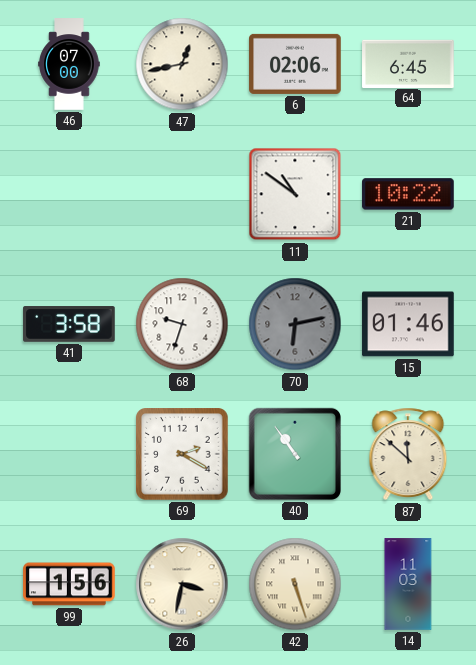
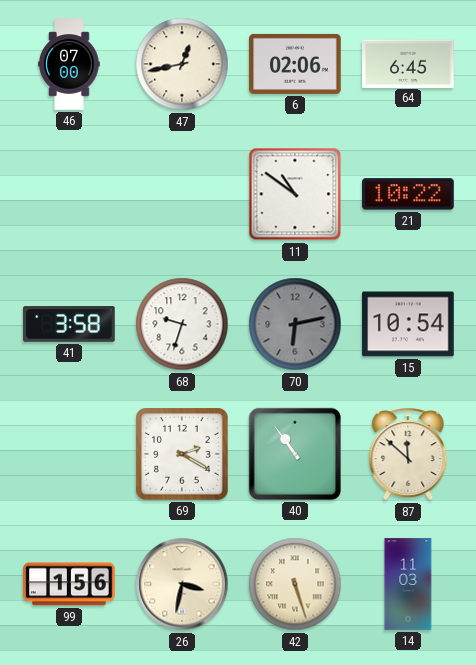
15: 01:46 -> 10:54 (408, 324)
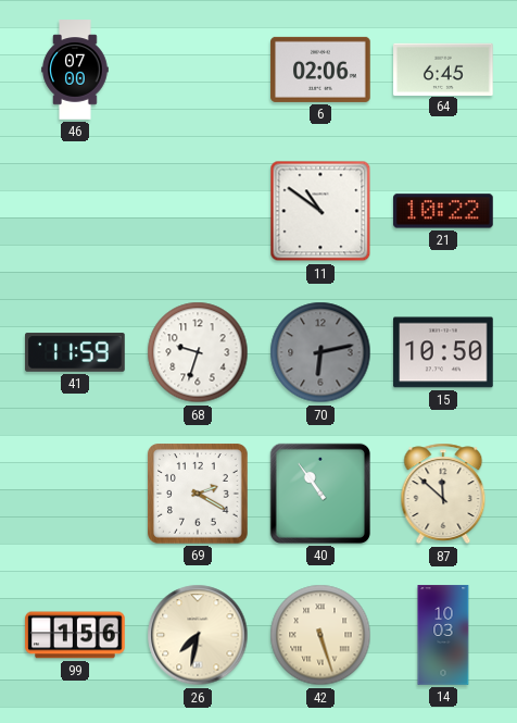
47: 12:43 -> none (182, 64)
41: 3:58 -> 11:59 (75, 352)
15: 10:54 -> 10:50 (443, 352)
26: 3:32 -> 7:32 (198, 635)
14: 11:03 -> 10:03 (443, 635)
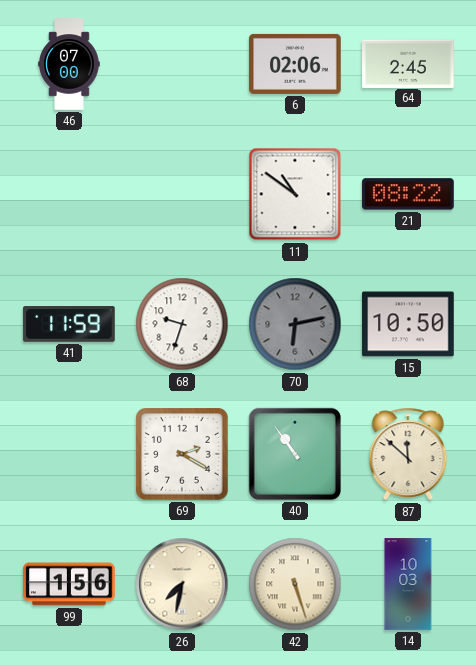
64: 6:45 -> 2:45 (408, 63)
21: 10:22 -> 08:22 (408, 194)
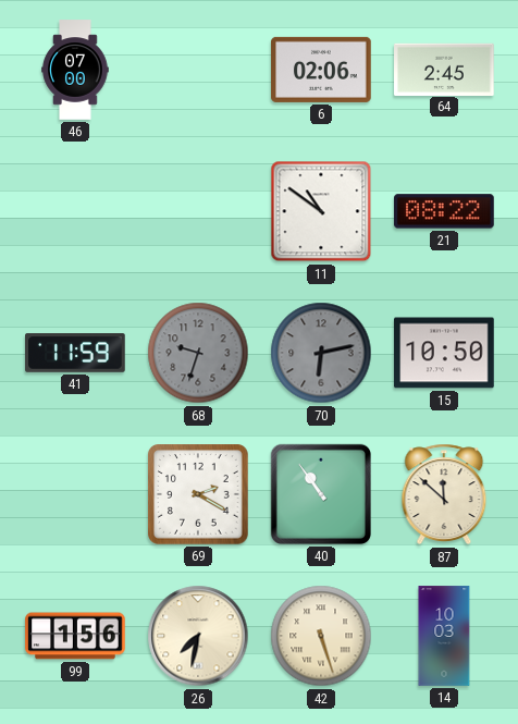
68 dial: white -> grey (198, 353)
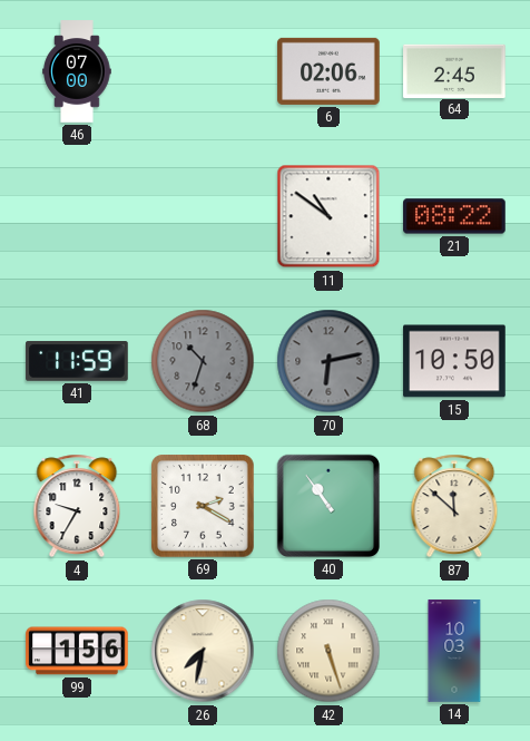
68: 9:33 -> 10:33 (203, 361)
4: none -> 9:35 (77, 506)
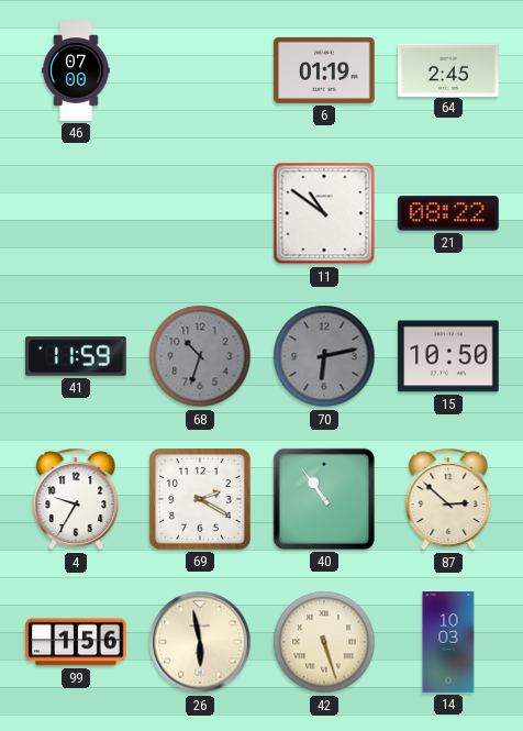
6: 02:06 -> 01:19 (324, 70)
87: 11:52 -> 2:52 (448, 499)
26: 7:32 -> 5:58 (200, 642)
